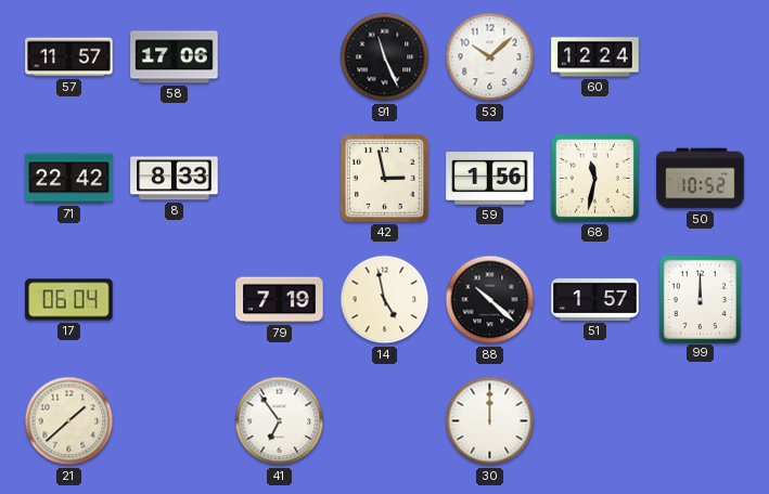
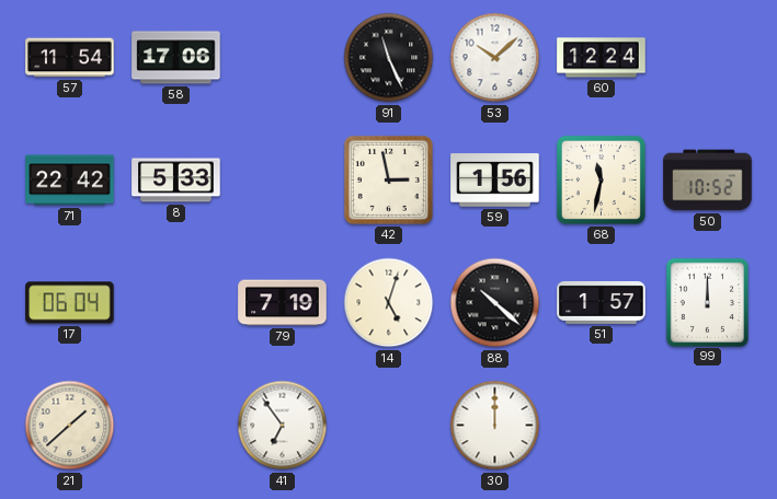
57: 11:57 -> 11:54 (70, 58)
8: 8:33 -> 5:33 (176, 181)
14: 4:58 -> 5:03 (389, 303)
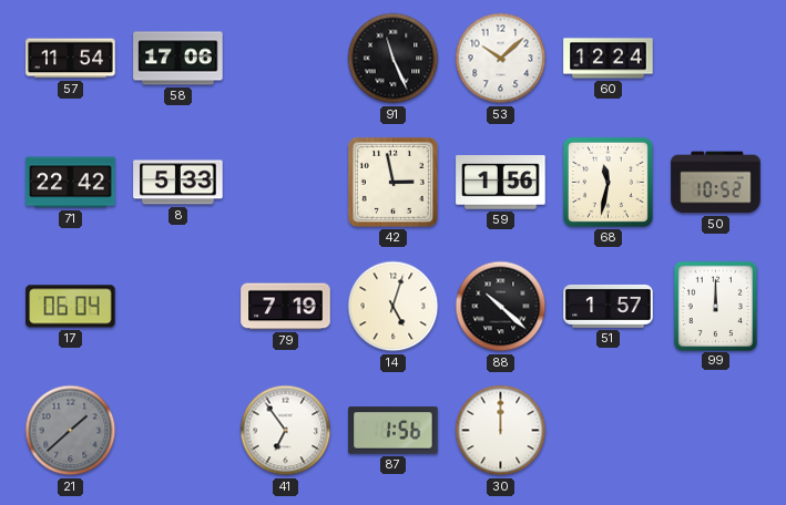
21 dial: cream -> grey (71, 431)
87: none -> 1:56 (394, 431)
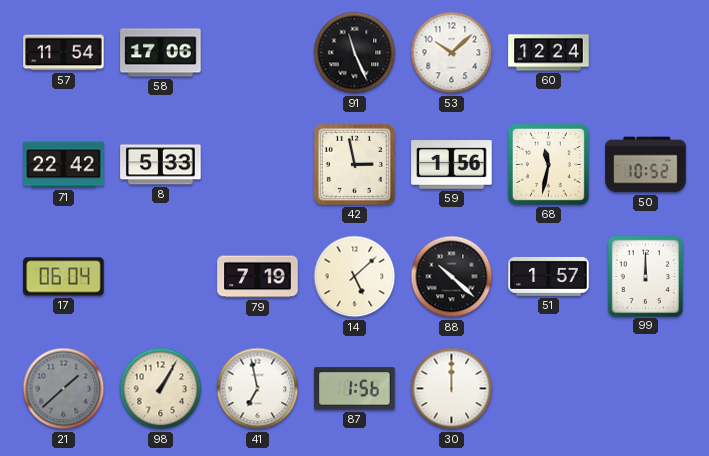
14: 5:03 -> 5:08 (355, 277)
98: none -> 1:05 (161, 389)
41: 6:54 -> 6:58 (258, 389)
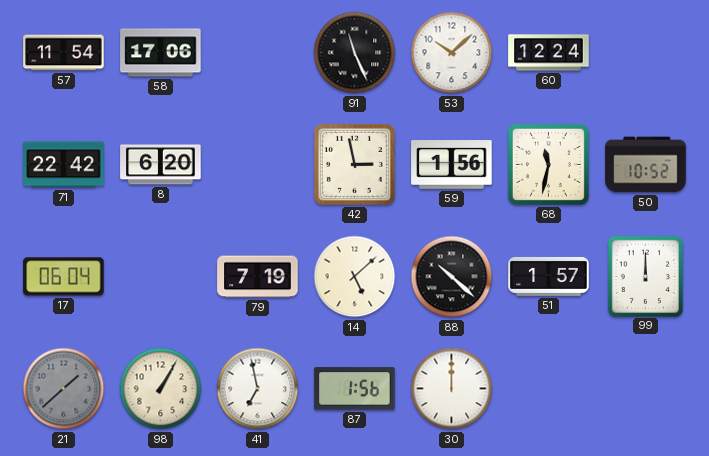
8: 5:33 -> 6:20 (161, 165)
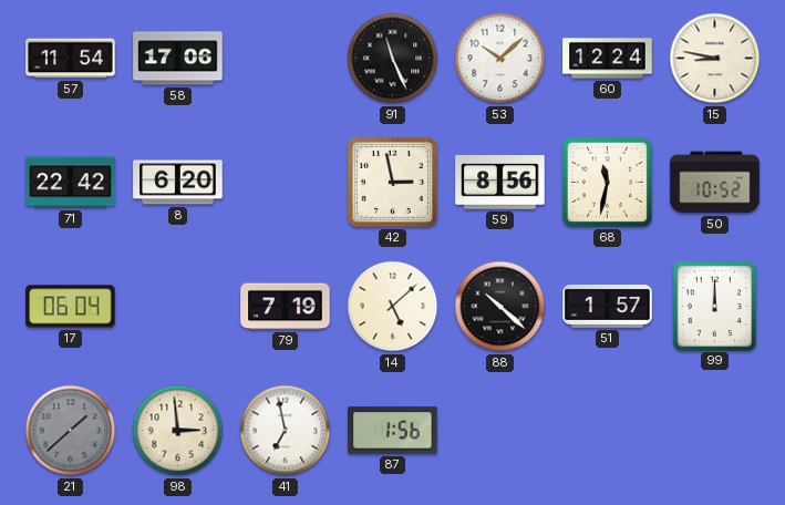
15: none -> 8:47 (715, 59)
59: 1:56 -> 8:56 (500, 183)
98: 1:05 -> 2:59 (178, 431)
30: 12:00 -> none (452, 389)
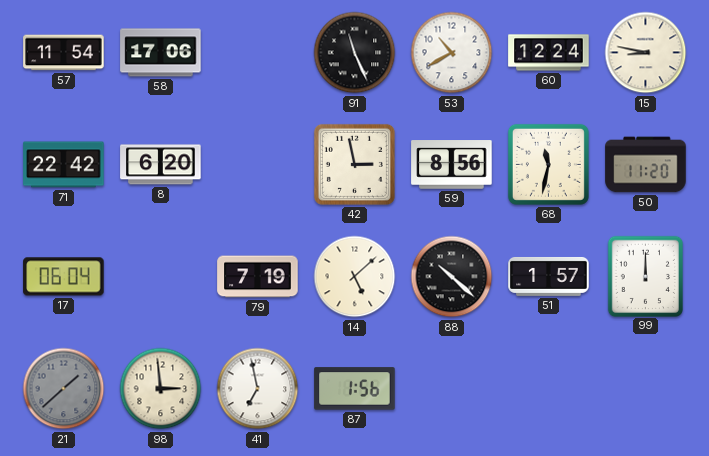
53: 10:08 -> 10:40 (452, 53)
50: 10:52 -> 11:20 (646, 165)
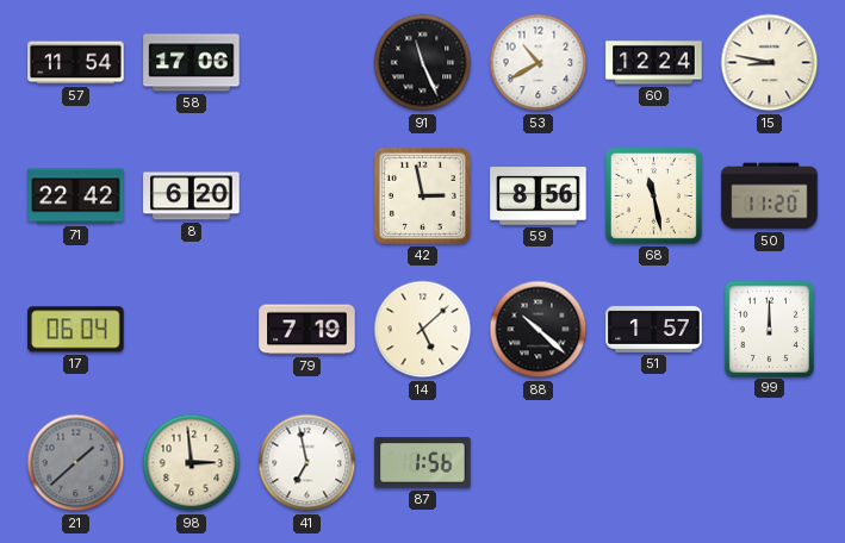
68: 11:32 -> 11:28 (653, 195)
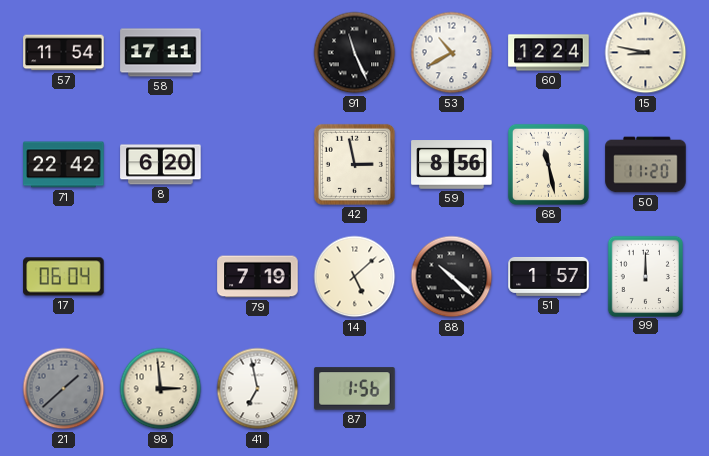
58: 17:06 -> 17:11 (161, 53)
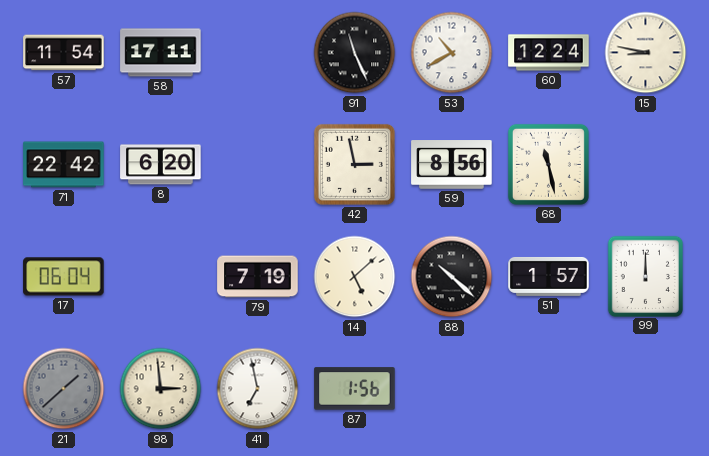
50: 11:20 -> none (646, 165)
